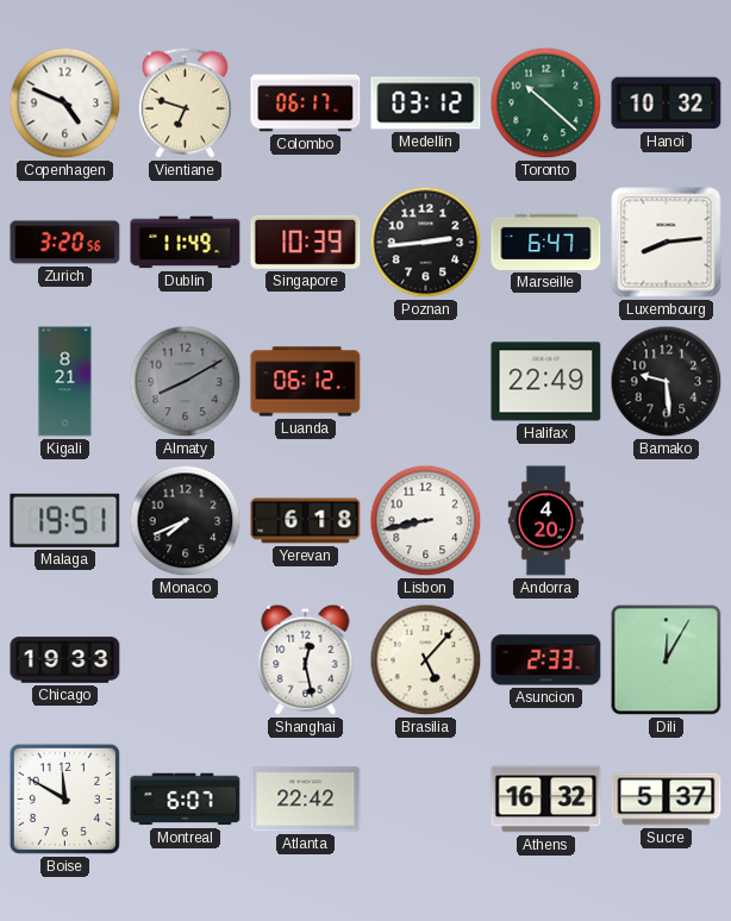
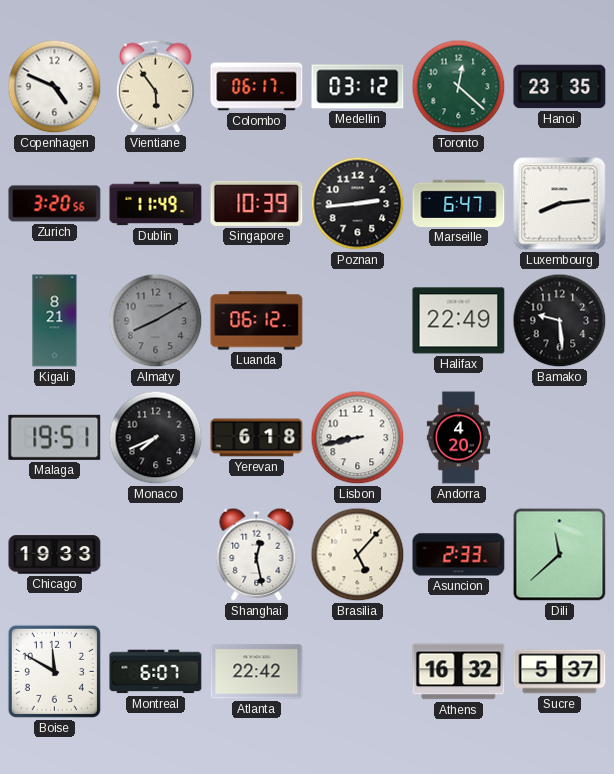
Vientiane: 6:48 -> 5:54 (155, 86)
Toronto: 10:22 -> 12:22 (459, 87)
Hanoi: 10:32 -> 23:35 (560, 87)
Dili: 12:05 -> 11:38 (560, 555)
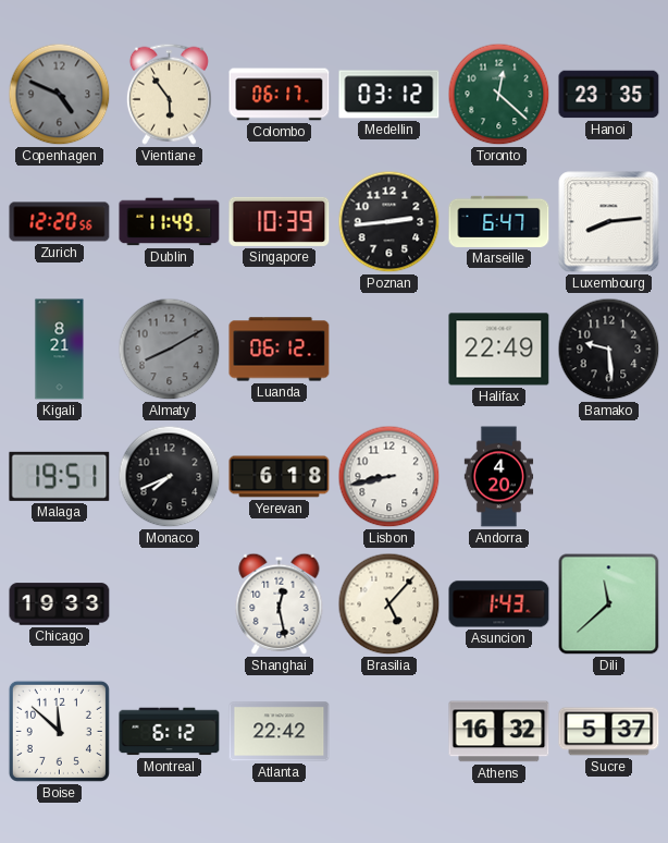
Copenhagen dial: white -> grey (60, 95)
Zurich: 3:20 -> 12:20 (60, 222)
Asuncion: 2:33 -> 1:43 (499, 604)
Boise: 11:50 -> 11:52 (59, 731)
Montreal: 6:07 -> 6:12 (170, 732)
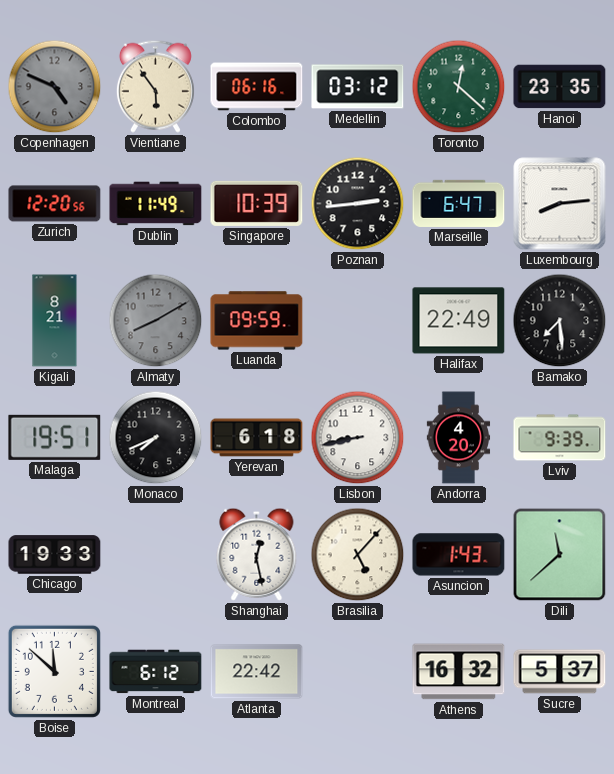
Colombo: 06:17 -> 06:16 (257, 87)
Luanda: 06:12 -> 09:59 (257, 321)
Bamako: 9:29 -> 7:29 (560, 321)
Lviv: none -> 9:39 (560, 438)
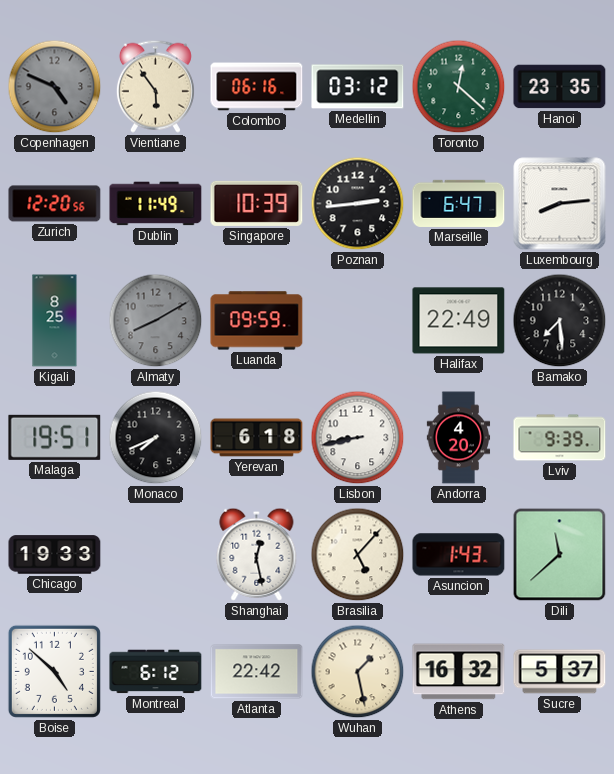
Kigali: 8:21 -> 8:25 (55, 321)
Boise: 11:52 -> 4:52 (54, 671)
Wuhan: none -> 1:28 (358, 672)
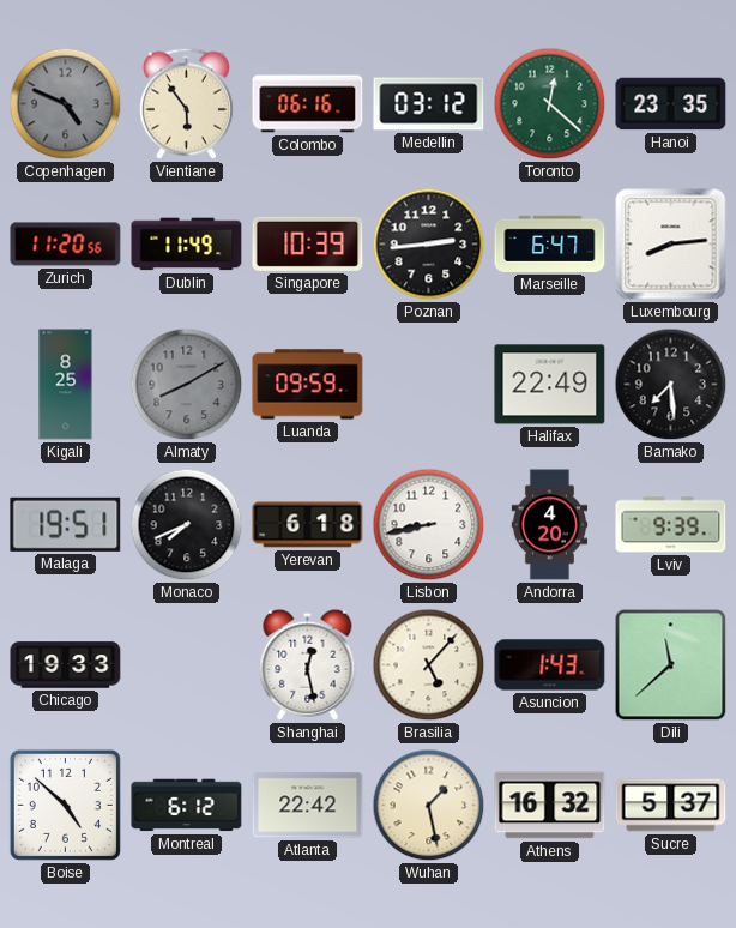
Zurich: 12:20 -> 11:20 (66, 245)
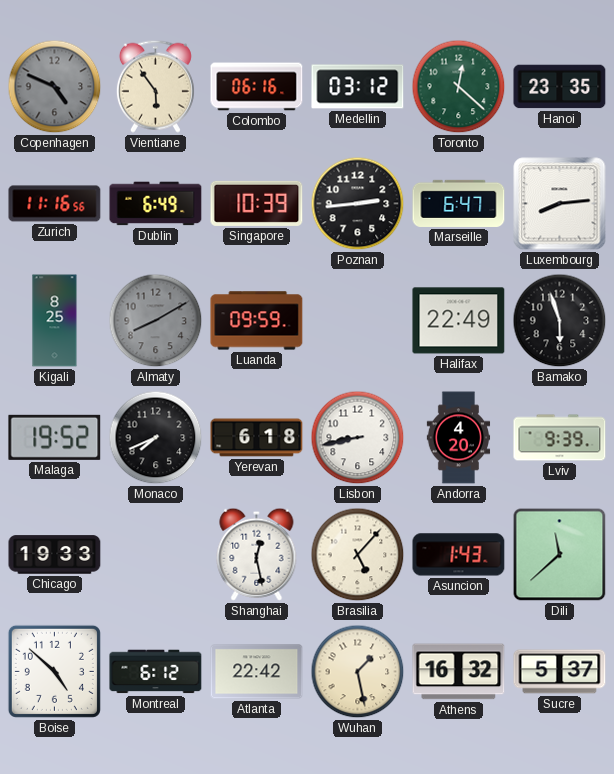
Zurich: 11:20 -> 11:16 (55, 204)
Dublin: 11:49 -> 6:49 (156, 204)
Bamako: 7:29 -> 5:57 (560, 321)
Malaga: 19:51 -> 19:52 (55, 437)
